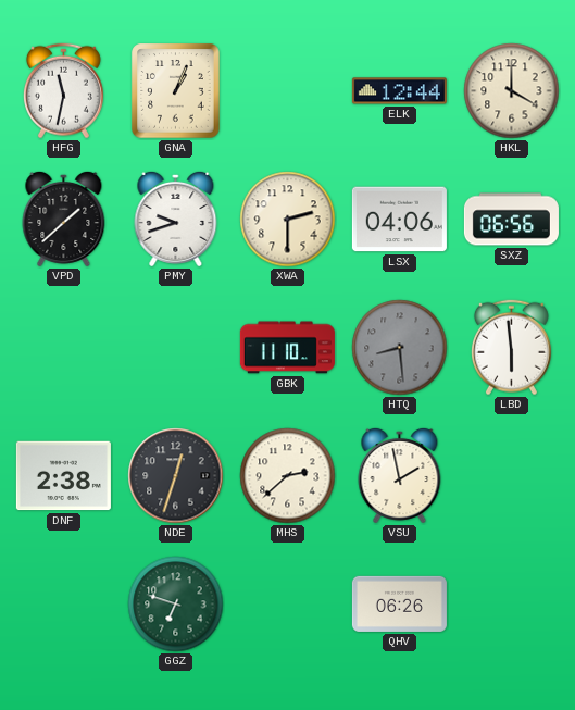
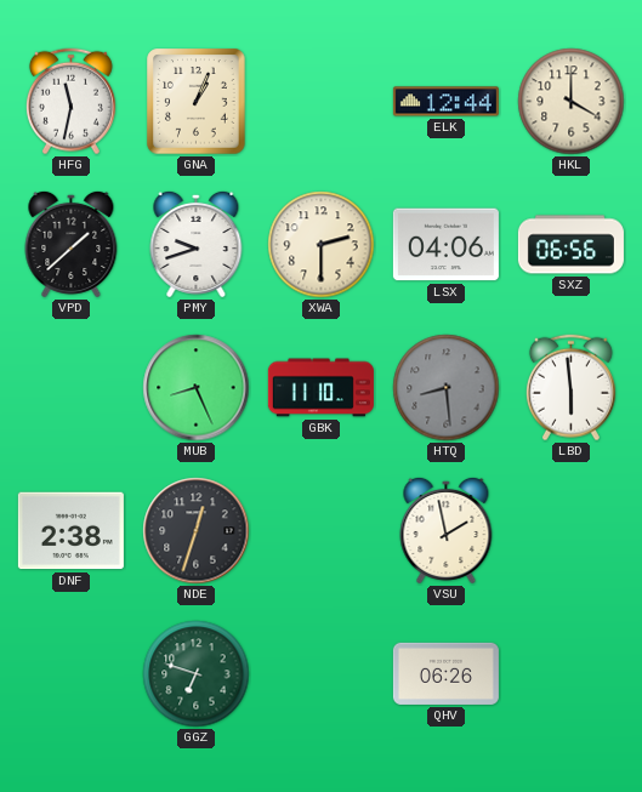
MUB: none -> 8:26 (197, 388)
MHS: 2:38 -> none (288, 476)
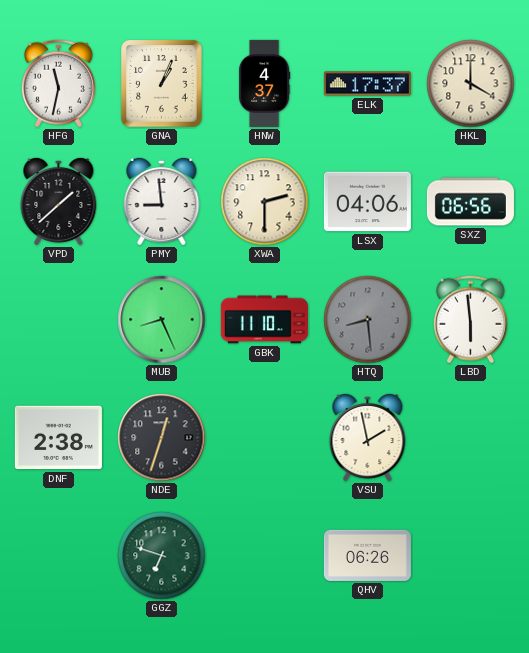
HNW: none -> 4:37 (265, 83)
ELK: 12:44 -> 17:37 (367, 84)
PMY: 9:42 -> 8:59 (162, 201)
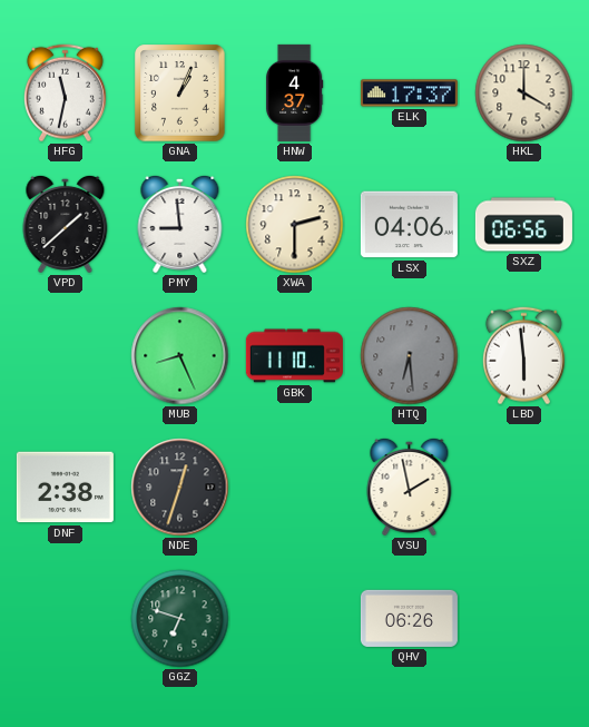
HTQ: 8:29 -> 6:29 (410, 356)
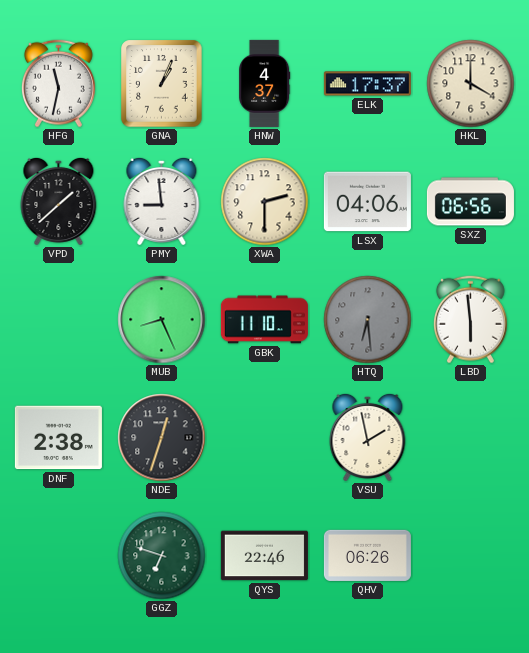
QYS: none -> 22:46 (264, 556)
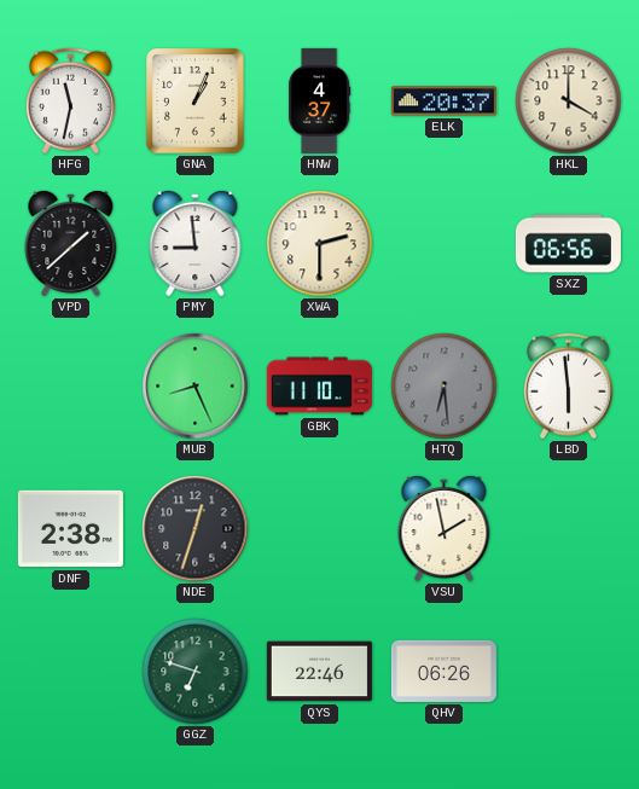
ELK: 17:37 -> 20:37 (443, 101)
LSX: 04:06 -> none (367, 202)
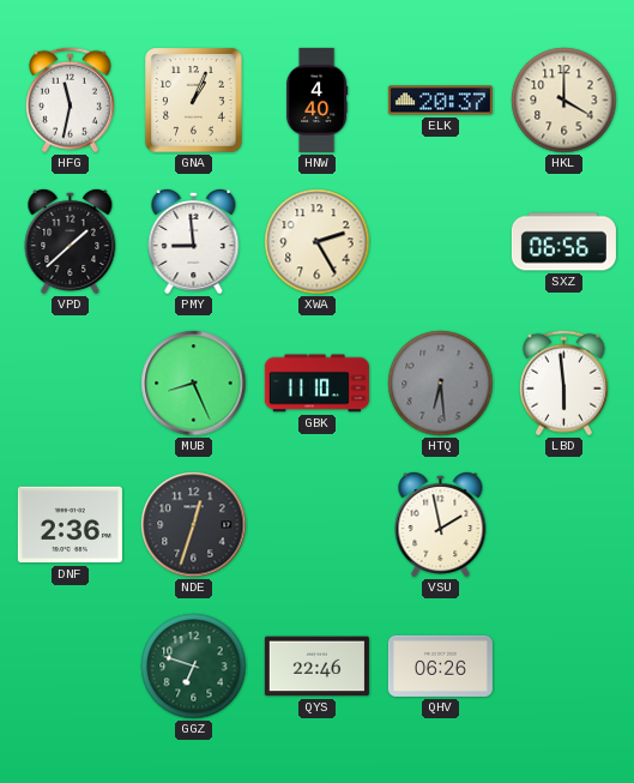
HNW: 4:37 -> 4:40 (318, 100)
XWA: 2:30 -> 2:25 (318, 242)
DNF: 2:38 -> 2:36 (70, 525)
